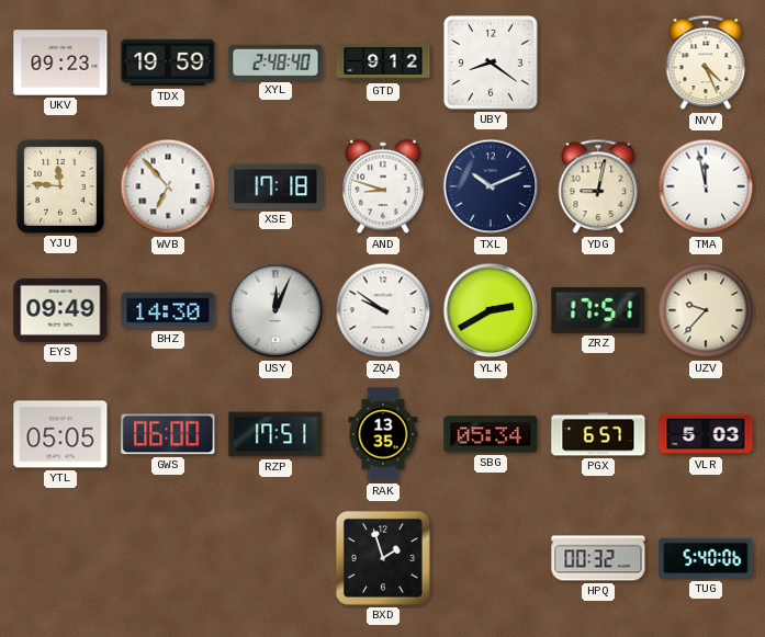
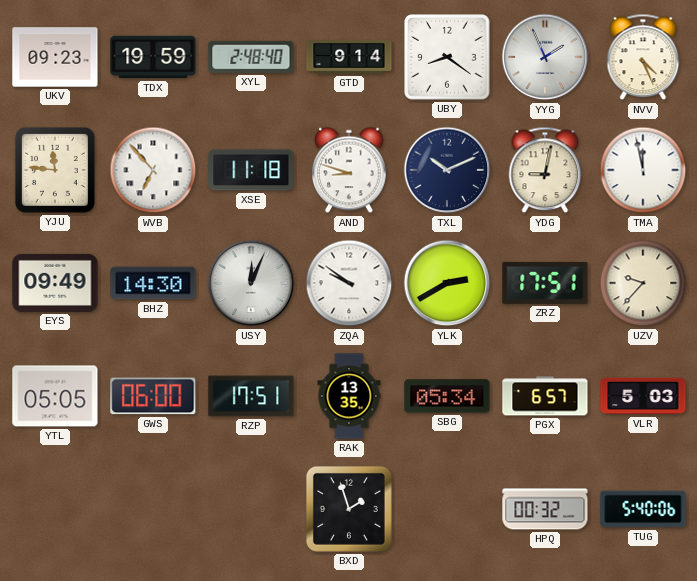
GTD: 9:12 -> 9:14 (349, 57)
YYG: none -> 1:56 (545, 57)
XSE: 17:18 -> 11:18 (251, 170)
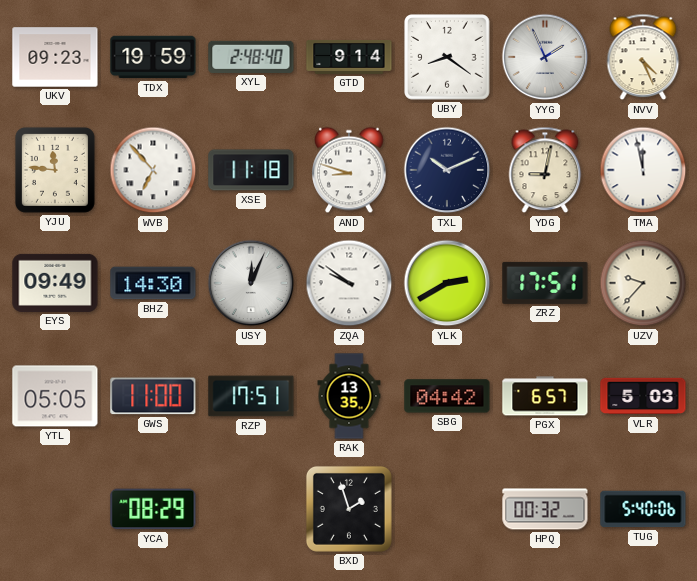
GWS: 06:00 -> 11:00 (153, 396)
SBG: 05:34 -> 04:42 (447, 396)
YCA: none -> 08:29 (153, 509)
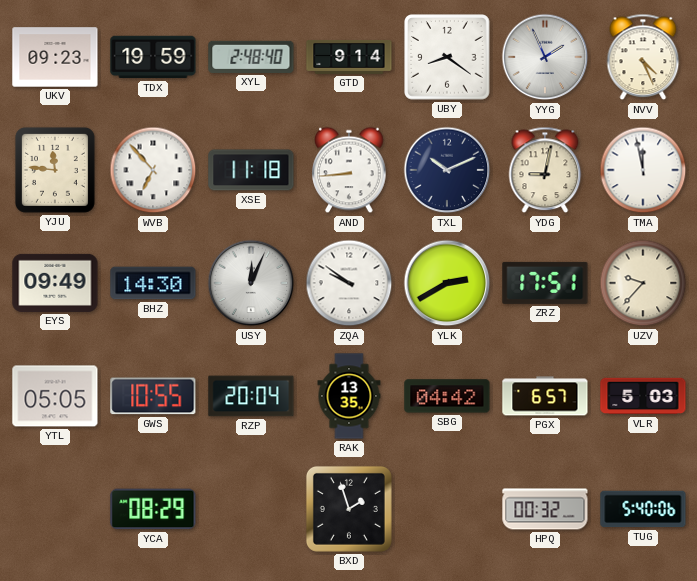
AND: 8:48 -> 8:44 (349, 170)
GWS: 11:00 -> 10:55 (153, 396)
RZP: 17:51 -> 20:04 (251, 396)
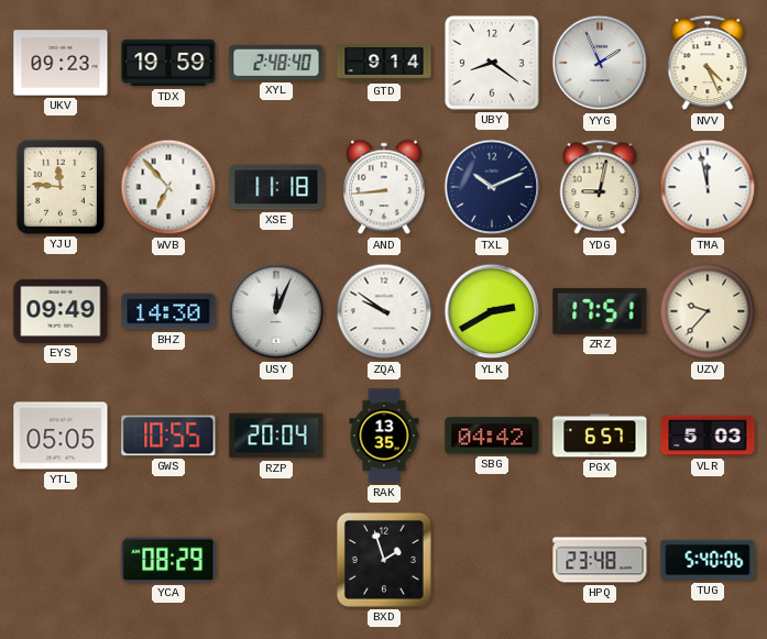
HPQ: 00:32 -> 23:48 (600, 560)
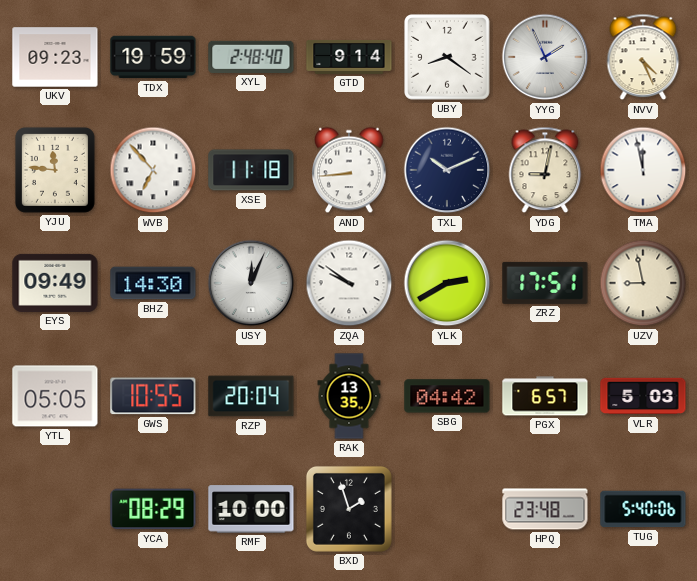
UZV: 9:37 -> 8:58 (643, 283)
RMF: none -> 10:00 (251, 509)
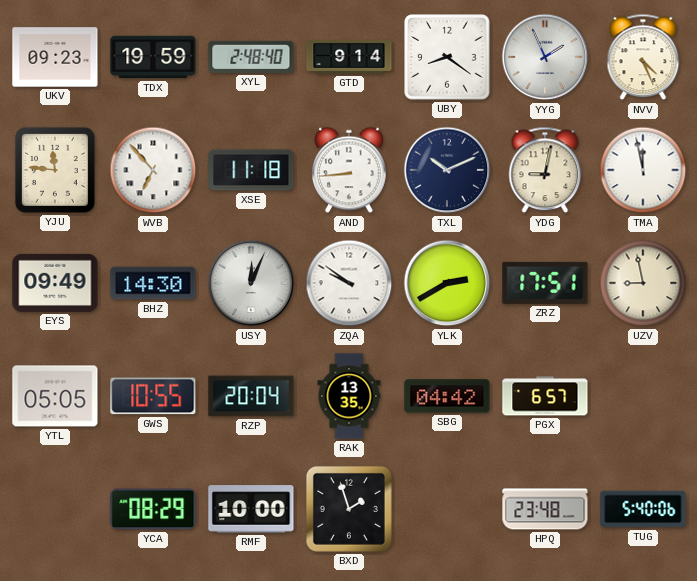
VLR: 5:03 -> none (643, 396)
